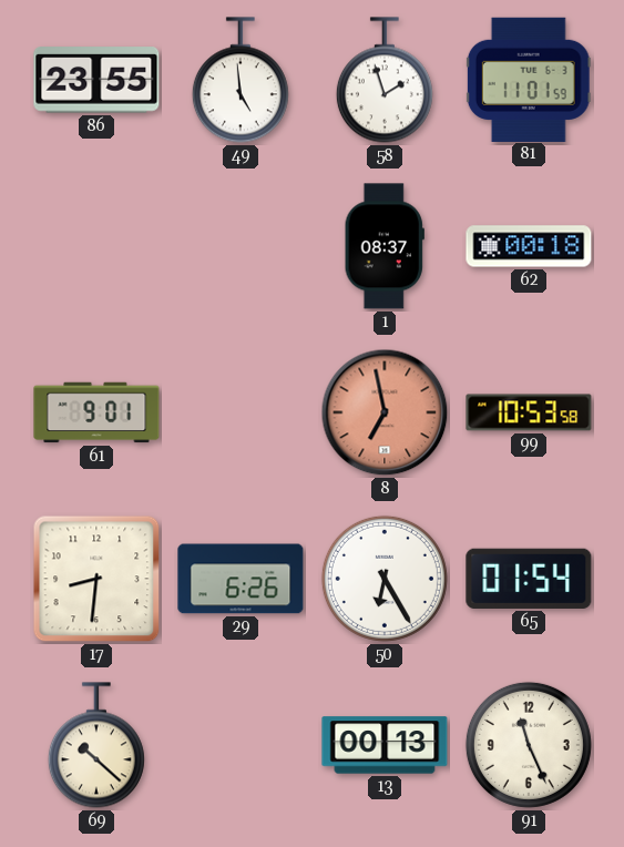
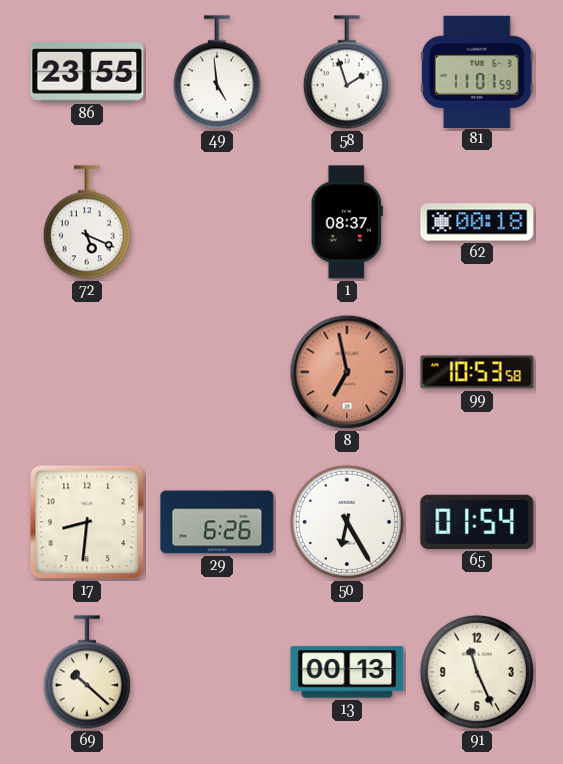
72: none -> 5:19 (87, 222)
61: 9:01 -> none (96, 412)
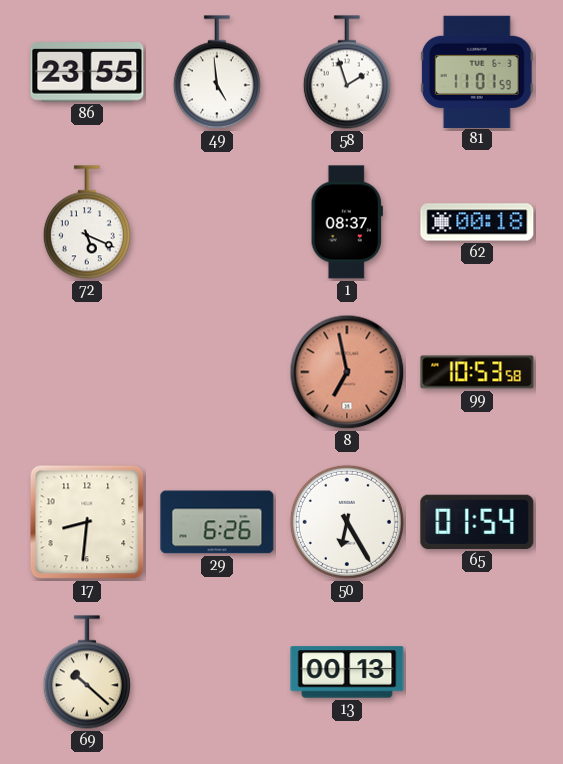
91: 11:26 -> none (477, 672)
